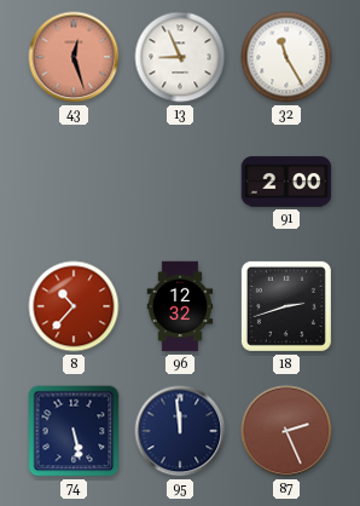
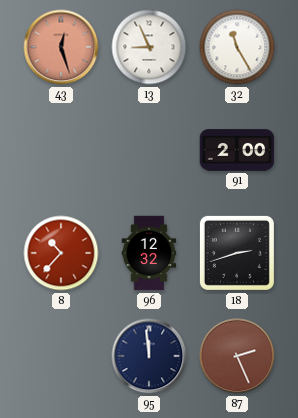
74: 5:28 -> none (74, 431)
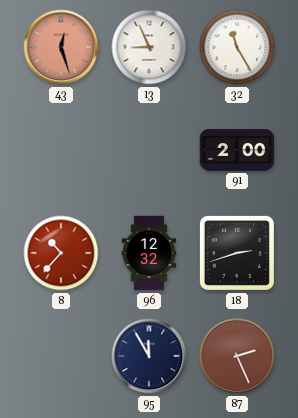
95: 11:59 -> 11:55 (149, 356)
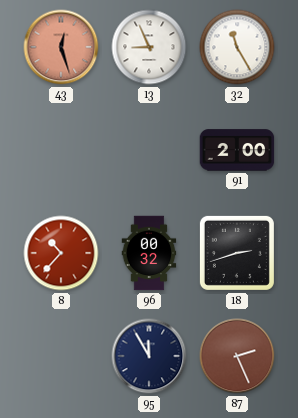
96: 12:32 -> 00:32 (149, 253)
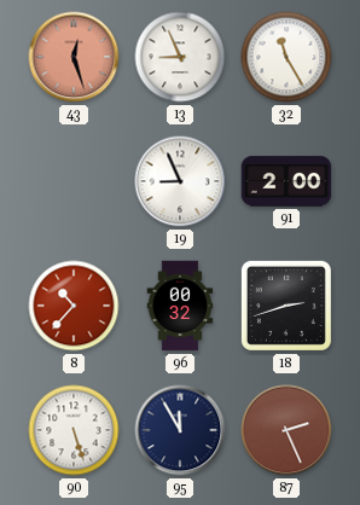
19: none -> 8:56 (180, 181)
90: none -> 5:27 (74, 430)
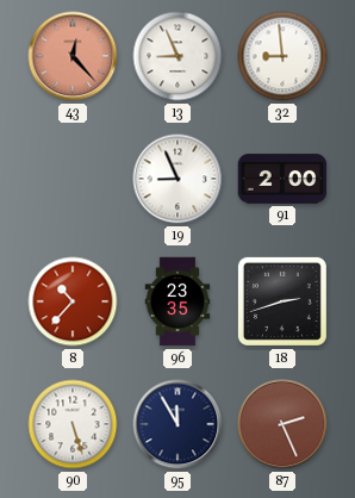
43: 12:27 -> 12:23 (73, 56)
32: 11:25 -> 8:59 (282, 56)
96: 00:32 -> 23:35 (177, 301)
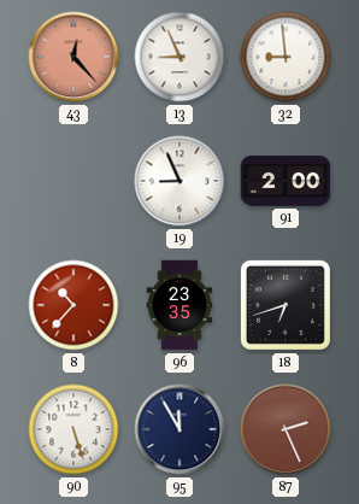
18: 2:42 -> 6:42 (286, 305)
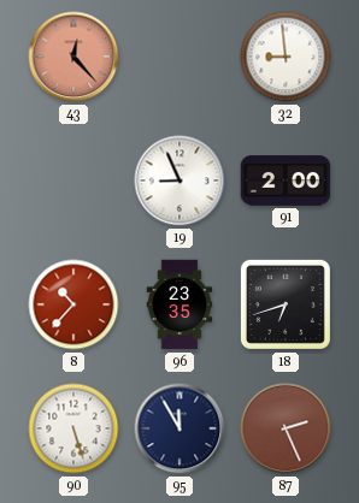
13: 8:56 -> none (179, 57)
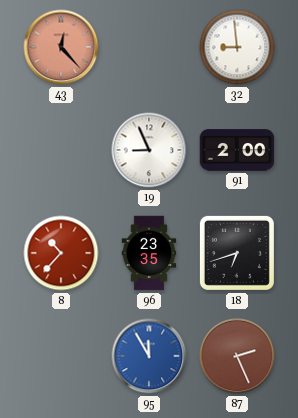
90: 5:27 -> none (73, 428)
95 dial: navy -> blue (149, 356)
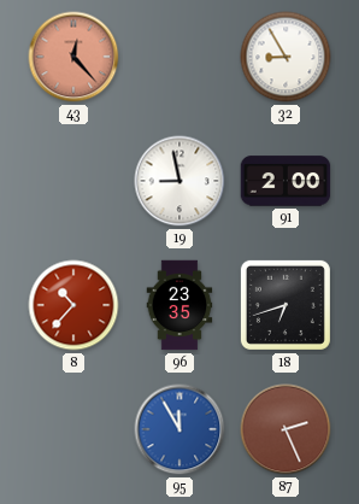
32: 8:59 -> 8:55 (286, 57)
19: 8:56 -> 8:58 (179, 181)
